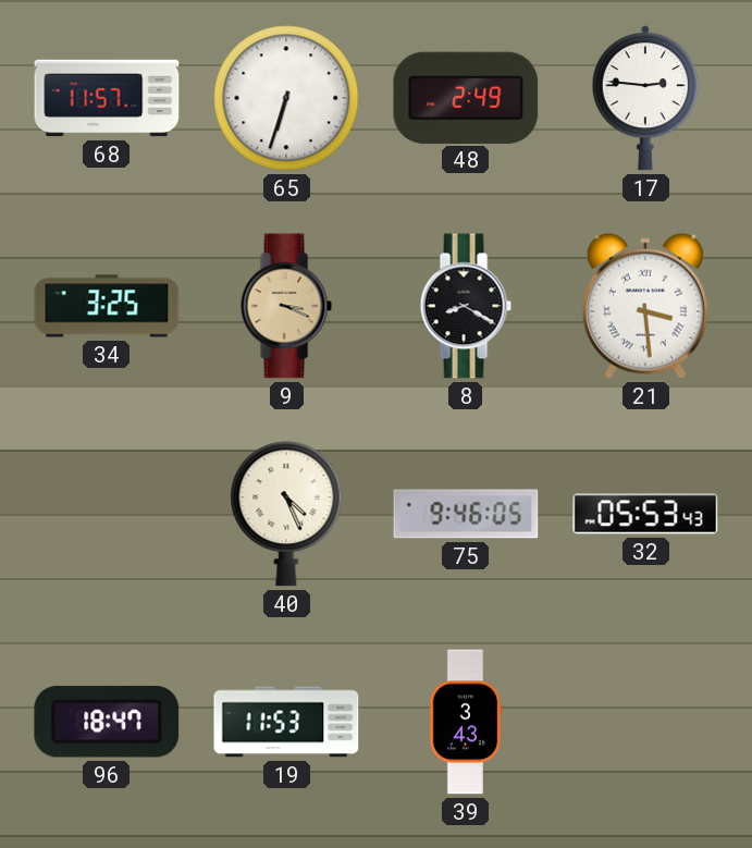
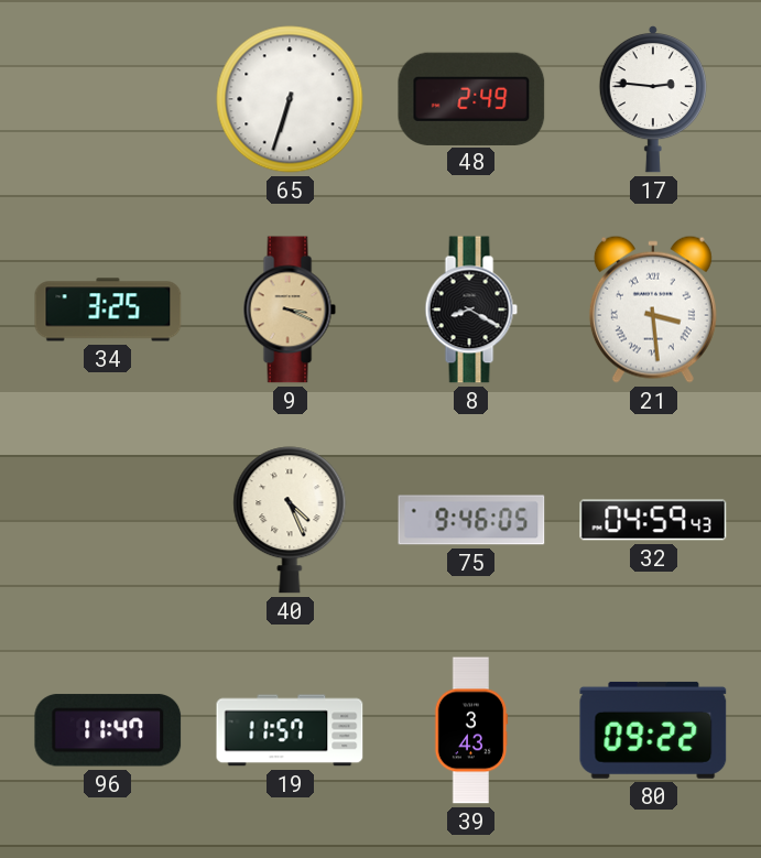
68: 11:57 -> none (107, 98)
32: 05:53 -> 04:59 (653, 520)
96: 18:47 -> 11:47 (108, 730)
19: 11:53 -> 11:57 (290, 730)
80: none -> 09:22 (653, 730)
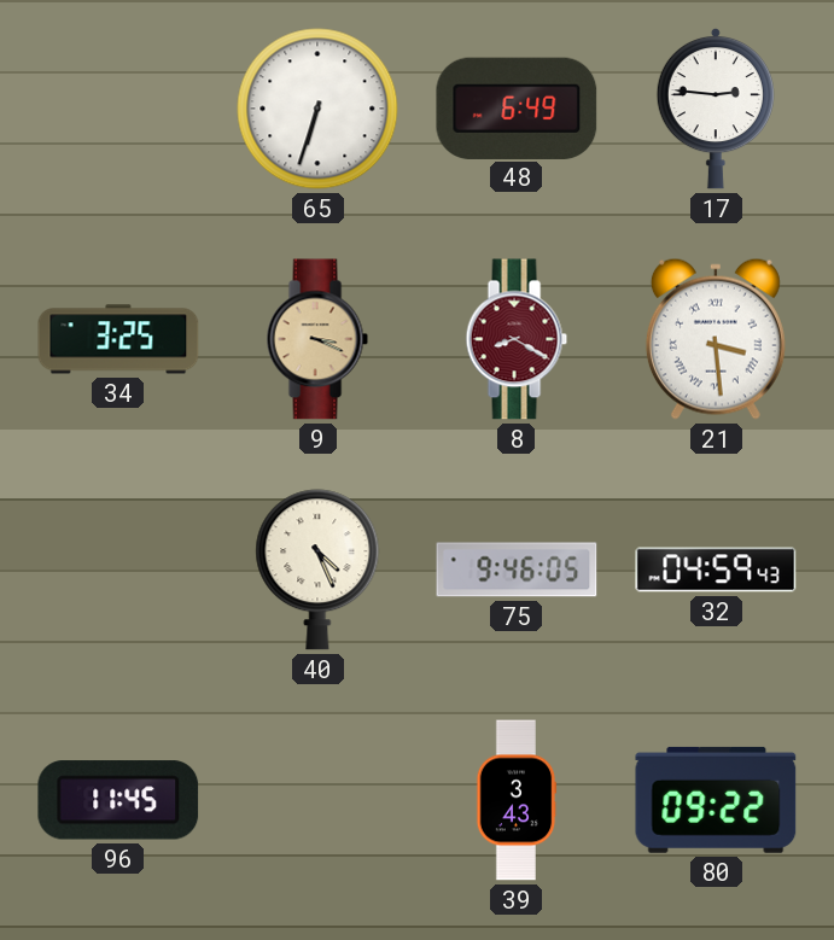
48: 2:49 -> 6:49 (517, 107)
8 dial: black -> burgundy (517, 339)
96: 11:47 -> 11:45 (118, 800)
19: 11:57 -> none (290, 730)
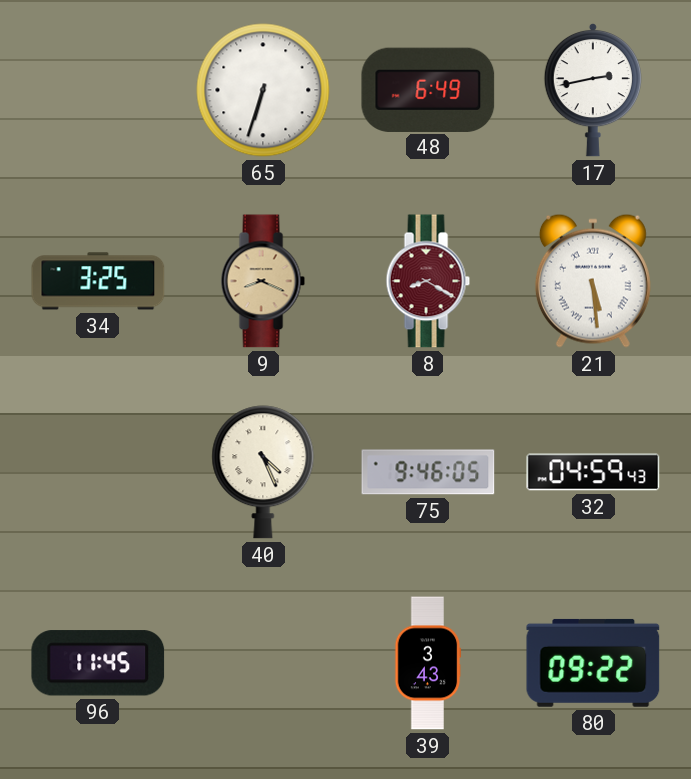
17: 2:46 -> 2:43 (593, 90)
9: 3:19 -> 8:19 (263, 281)
21: 3:29 -> 5:29 (593, 281)
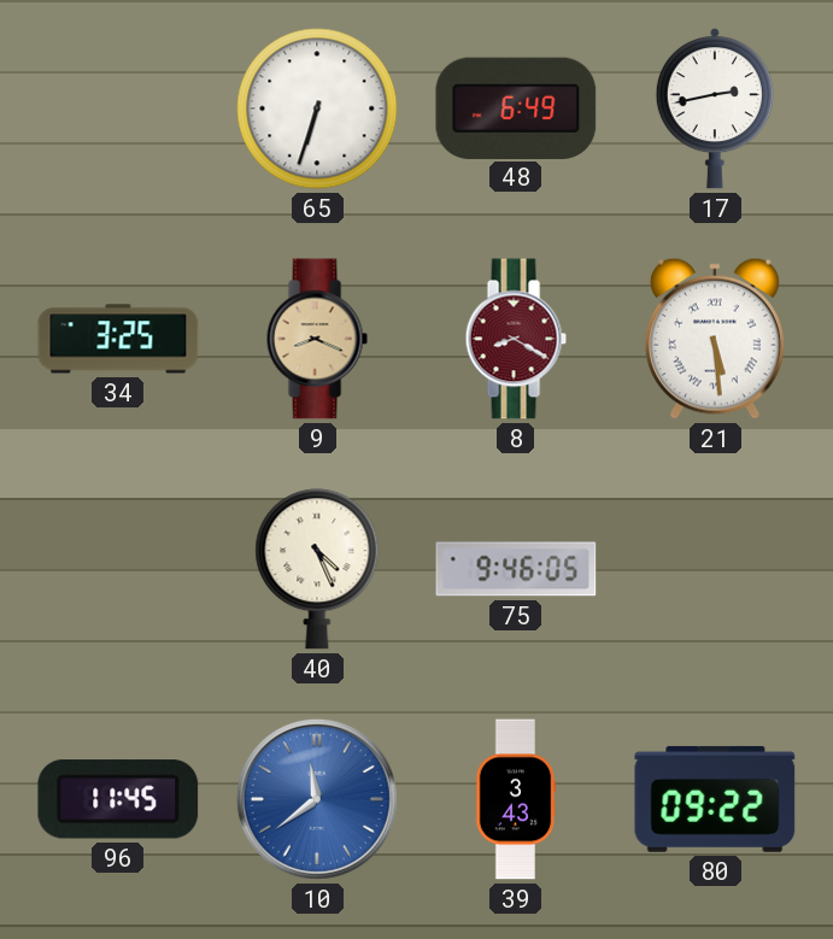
32: 04:59 -> none (593, 472)
10: none -> 11:39 (317, 799)
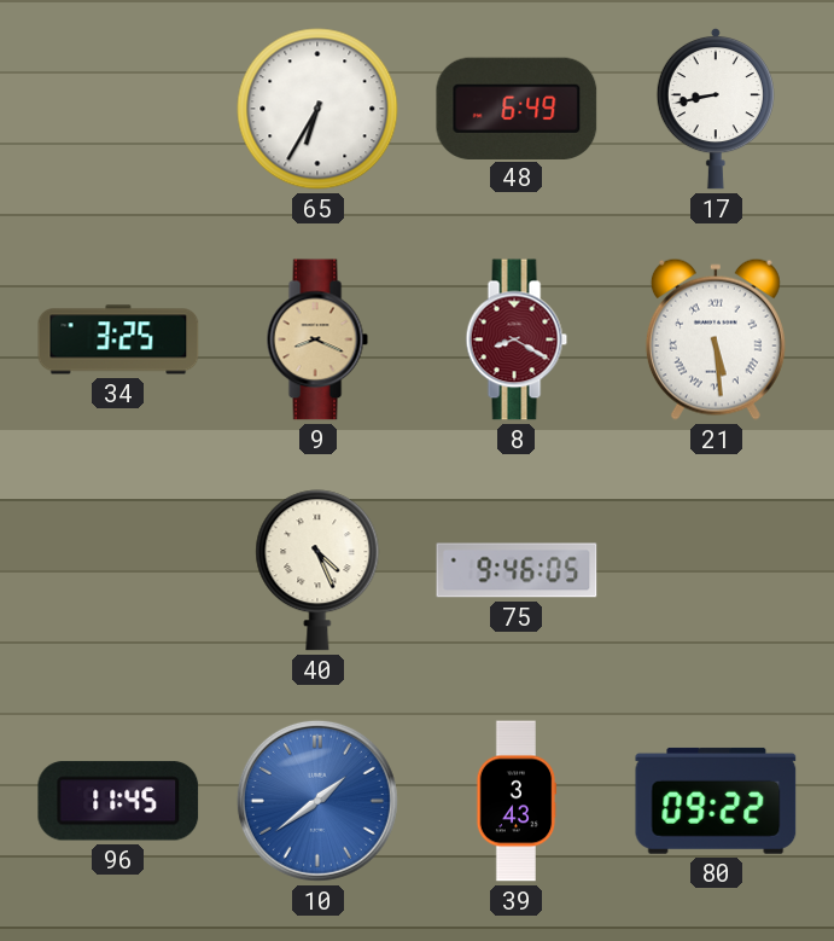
65: 6:33 -> 6:35 (317, 109)
17: 2:43 -> 8:43 (716, 109)
10: 11:39 -> 1:39 (317, 801)
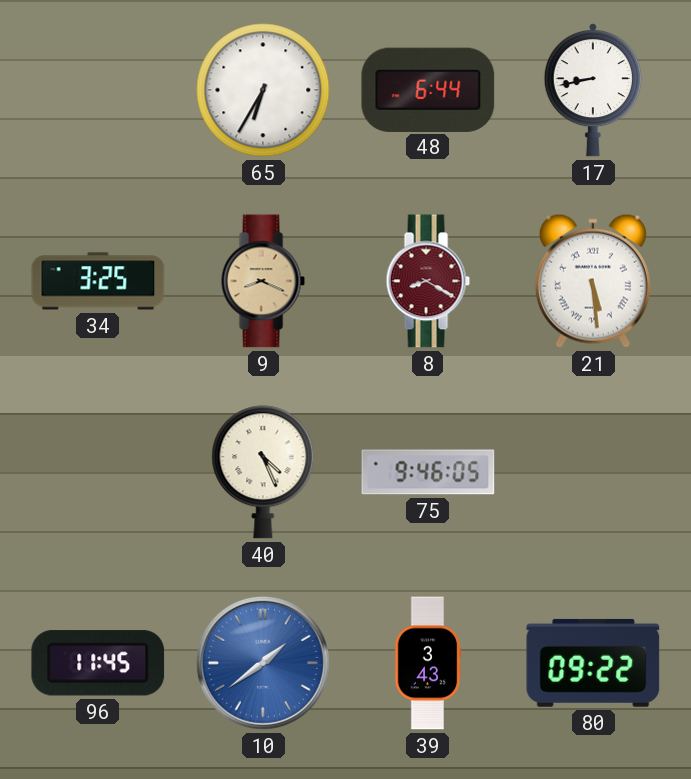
48: 6:49 -> 6:44 (428, 89)
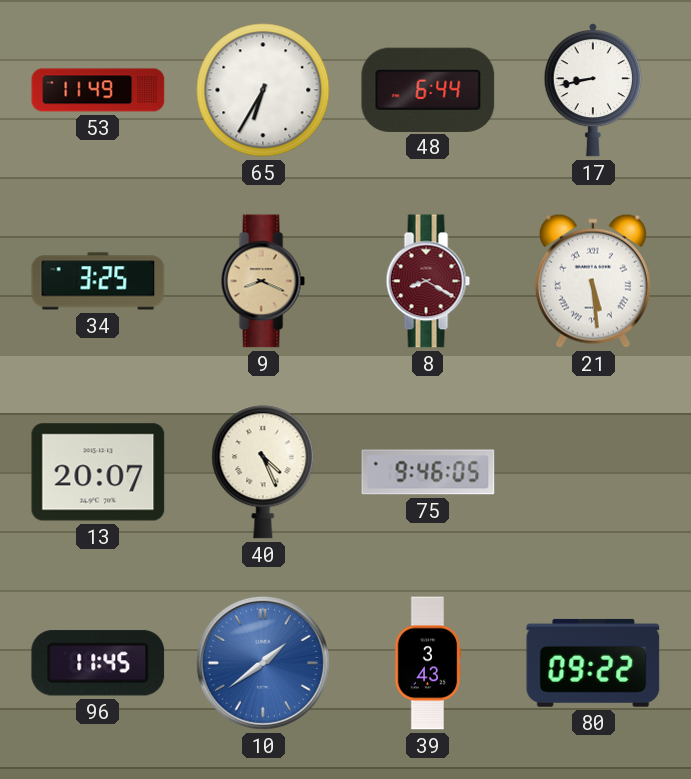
53: none -> 11:49 (98, 90)
13: none -> 20:07 (98, 472)
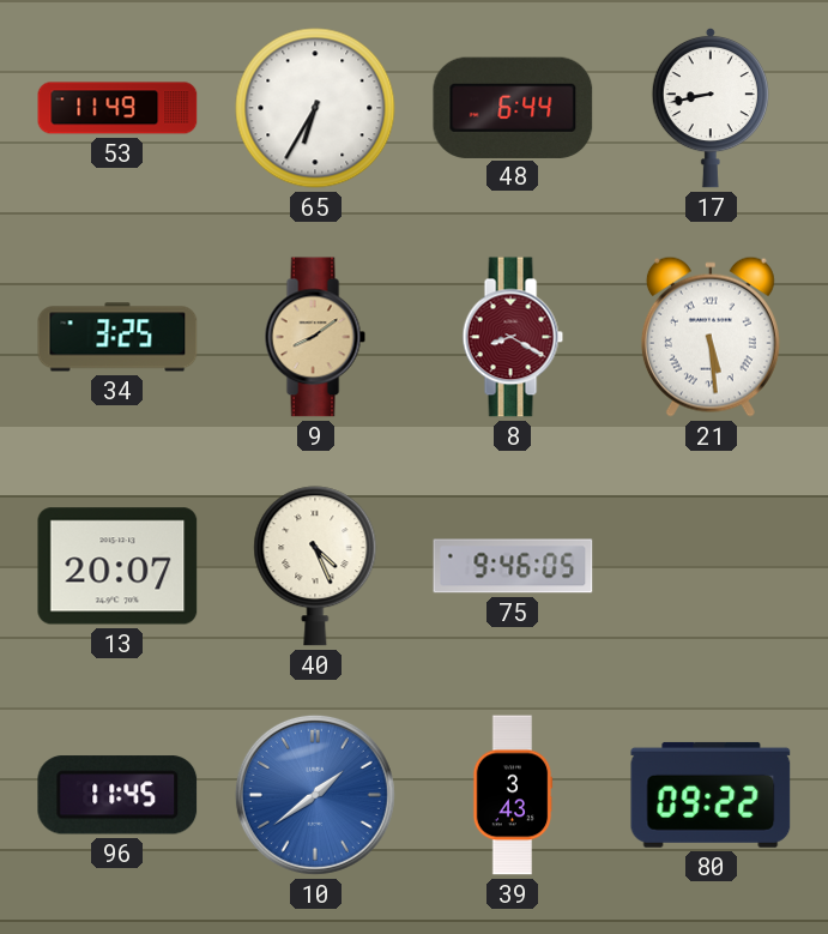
9: 8:19 -> 8:09 (315, 337)
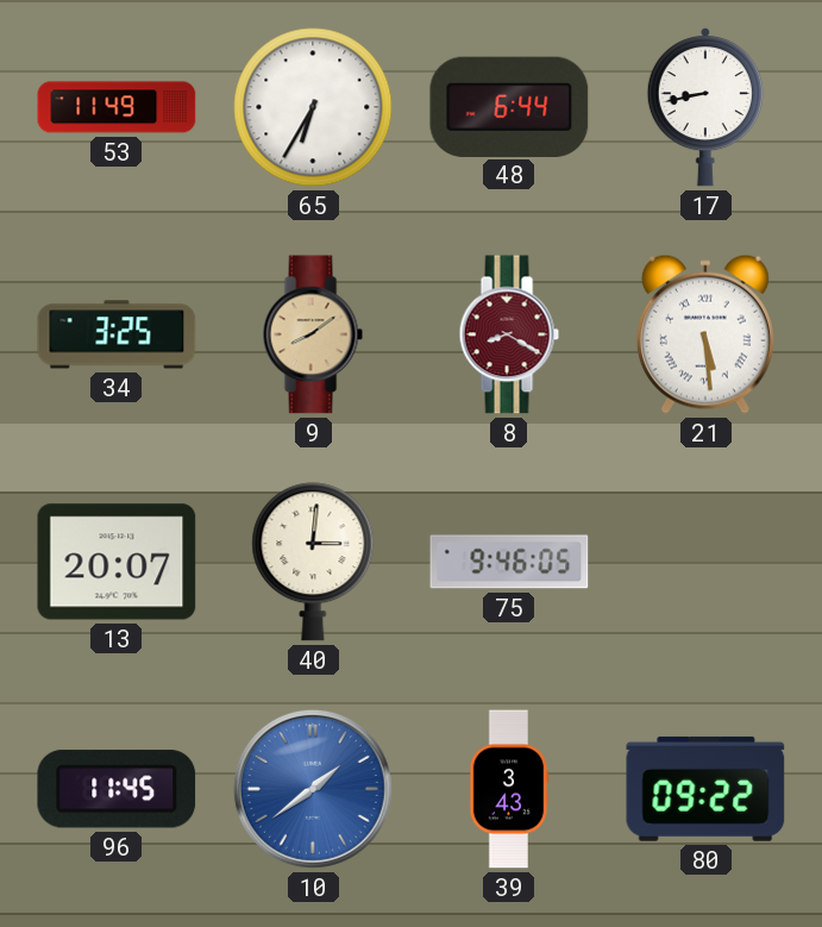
40: 4:26 -> 3:01 (313, 562)
